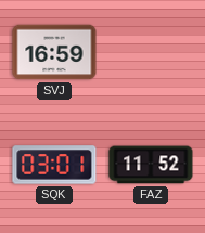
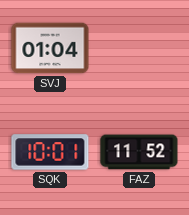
SVJ: 16:59 -> 01:04 (50, 48)
SQK: 03:01 -> 10:01 (50, 152)
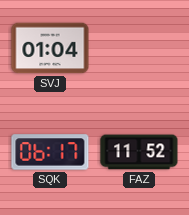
SQK: 10:01 -> 06:17 (50, 152)
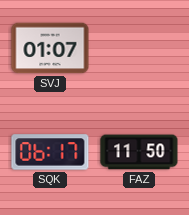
SVJ: 01:04 -> 01:07 (50, 48)
FAZ: 11:52 -> 11:50 (139, 152)
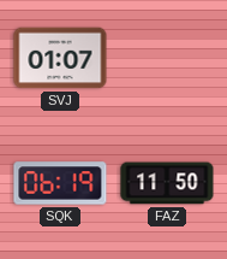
SQK: 06:17 -> 06:19 (60, 183)
